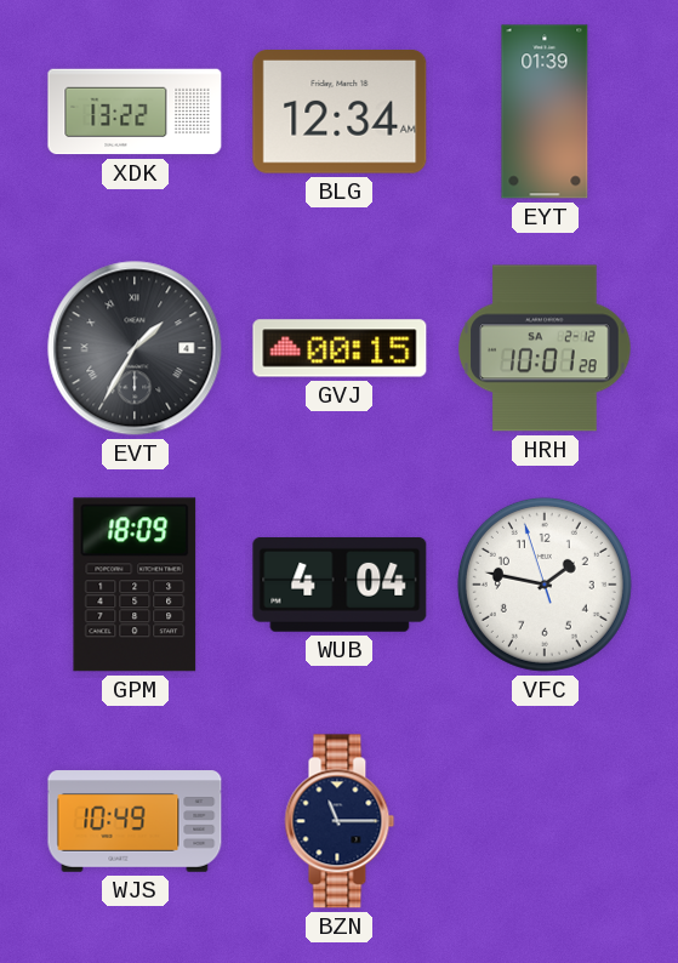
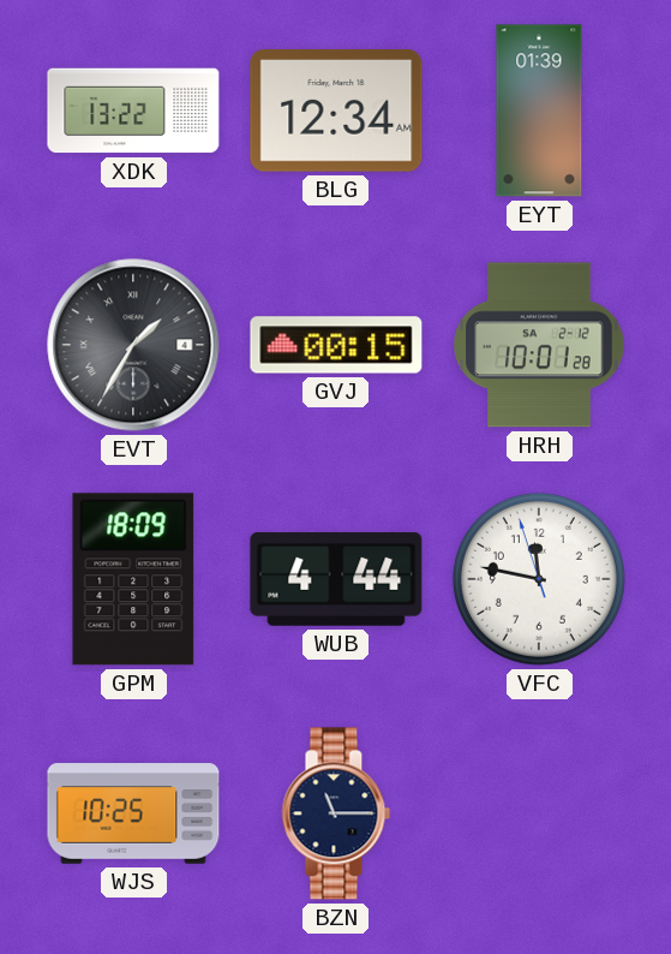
WUB: 4:04 -> 4:44 (336, 579)
VFC: 1:46 -> 11:46 (539, 579)
WJS: 10:49 -> 10:25 (133, 813)
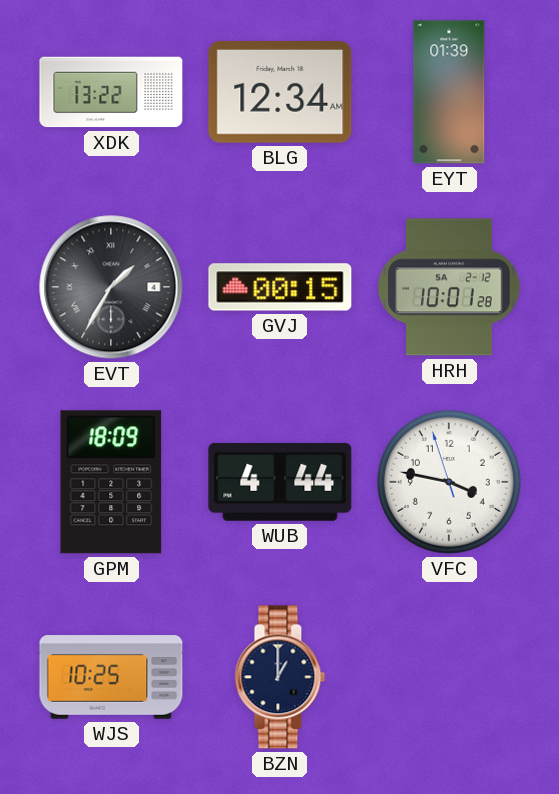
VFC: 11:46 -> 3:46 (449, 482)
BZN: 11:15 -> 1:00 (280, 677)
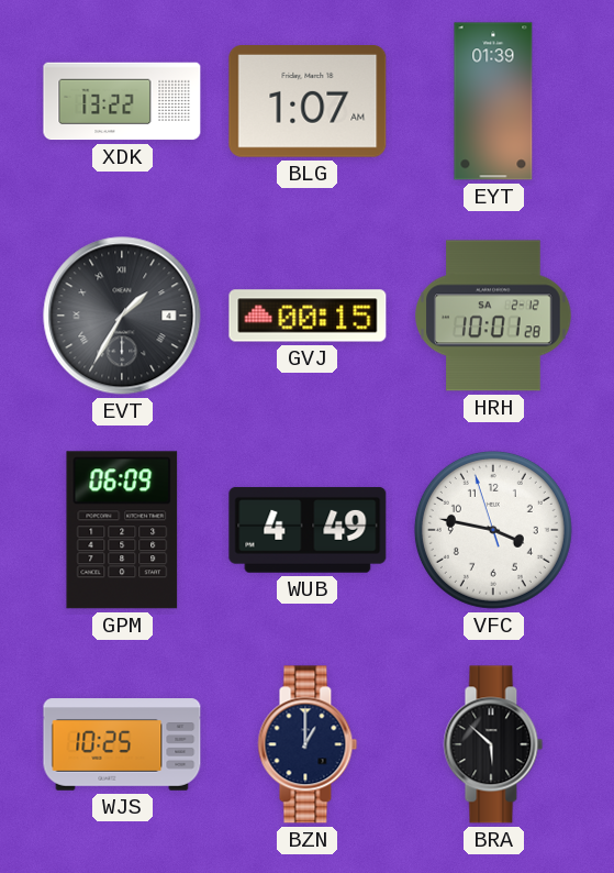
BLG: 12:34 -> 1:07 (308, 102)
GPM: 18:09 -> 06:09 (122, 530)
WUB: 4:44 -> 4:49 (308, 530)
BRA: none -> 5:52 (493, 744)
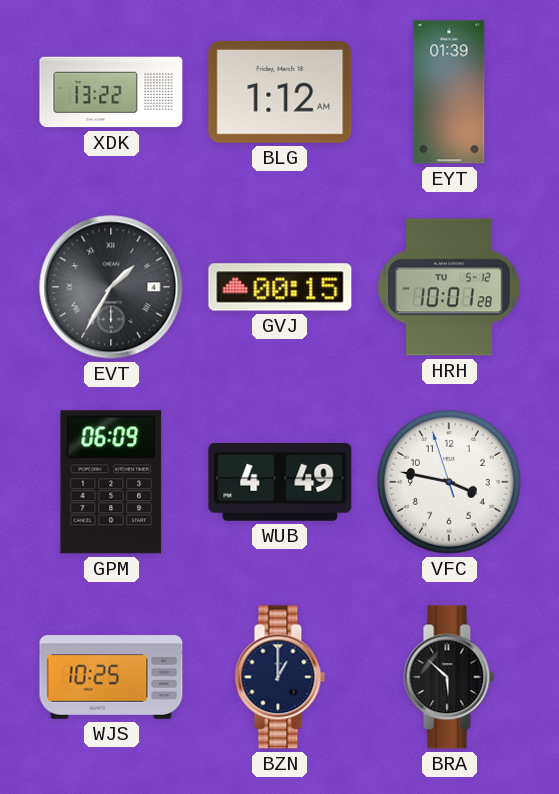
BLG: 1:07 -> 1:12 (280, 93)
HRH date: SA 2-12 -> TU 5-12 (449, 287)
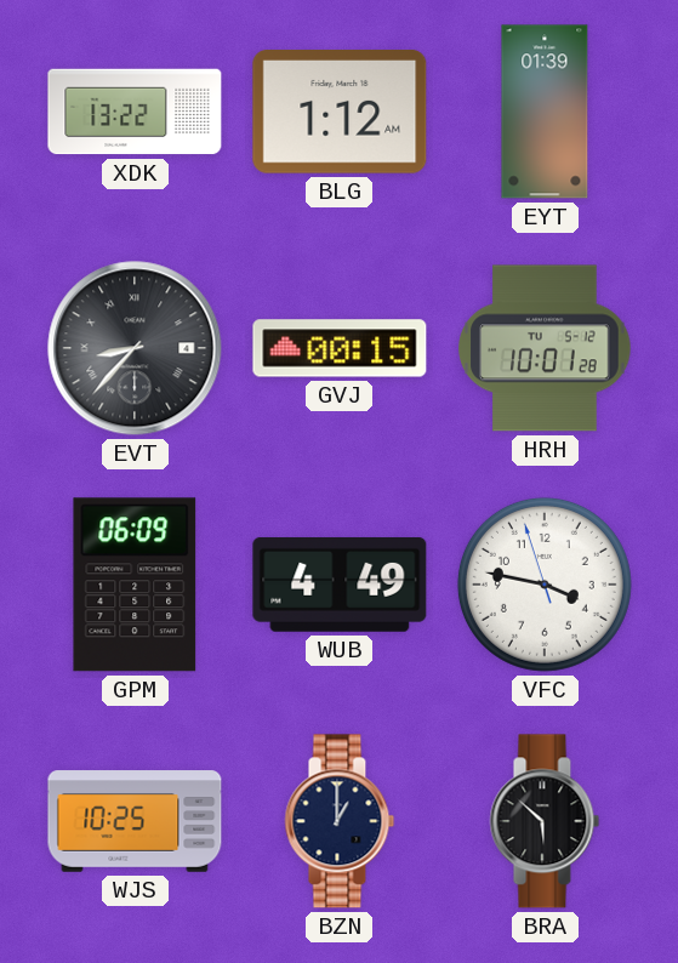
EVT: 1:35 -> 8:37 (135, 348)
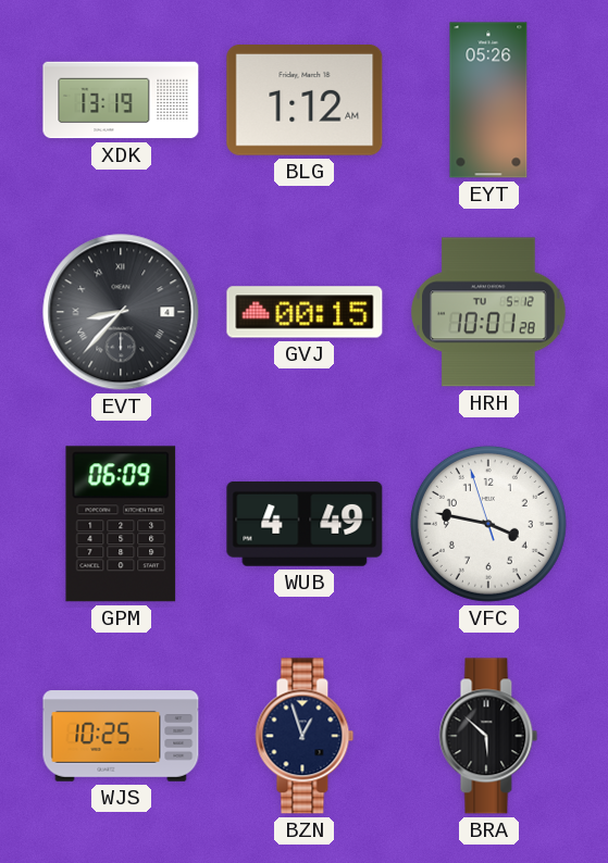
XDK: 13:22 -> 13:19 (121, 100)
EYT: 01:39 -> 05:26 (488, 100)
BZN: 1:00 -> 12:57 (305, 736)
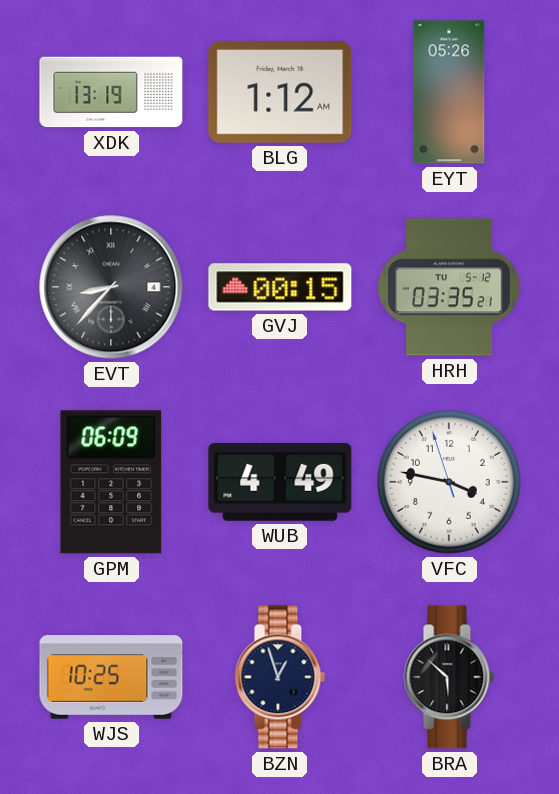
HRH: 10:01 -> 03:35 (449, 287)
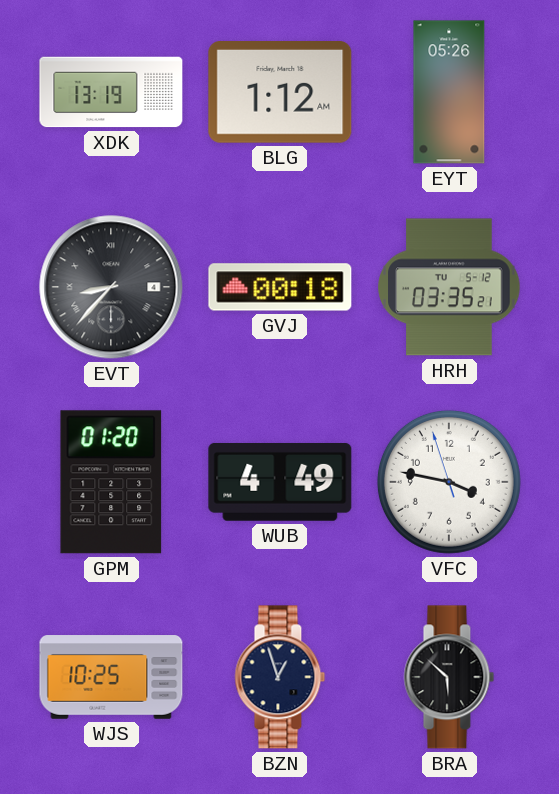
GVJ: 00:15 -> 00:18 (280, 287)
GPM: 06:09 -> 01:20 (111, 482)
